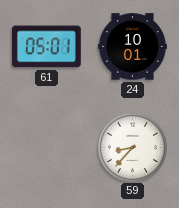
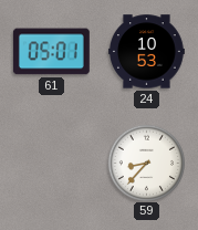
24: 10:01 -> 10:53 (147, 52)
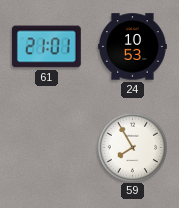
61: 05:01 -> 21:01 (46, 47)
59: 8:37 -> 7:55 (132, 147)
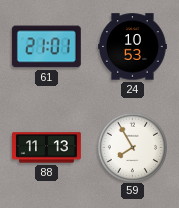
88: none -> 11:13 (47, 148)
